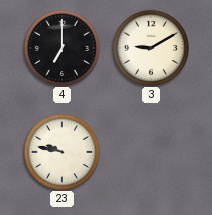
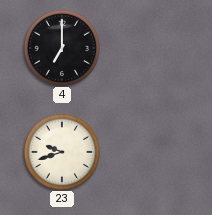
3: 9:10 -> none (150, 47)
23: 9:47 -> 9:42 (61, 151)
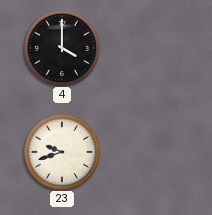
4: 7:00 -> 4:00 (61, 47)
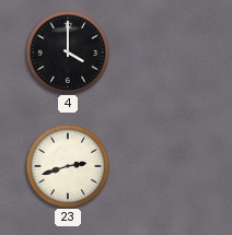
23: 9:42 -> 2:42 (67, 165)
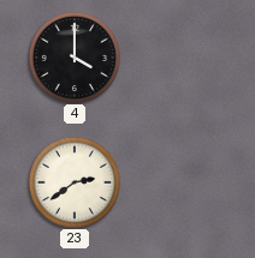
23: 2:42 -> 2:39 (73, 181)
